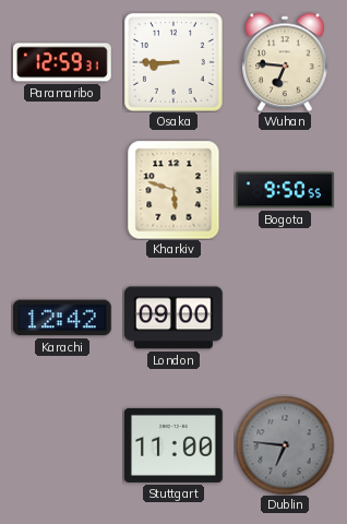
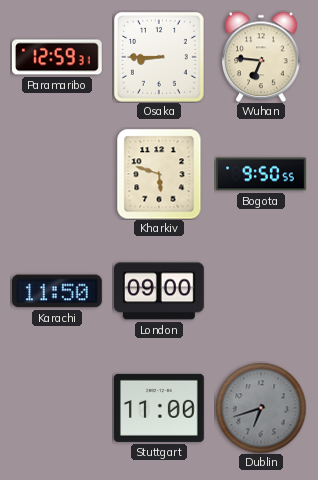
Karachi: 12:42 -> 11:50 (57, 291)
Dublin: 6:46 -> 6:42 (261, 408)
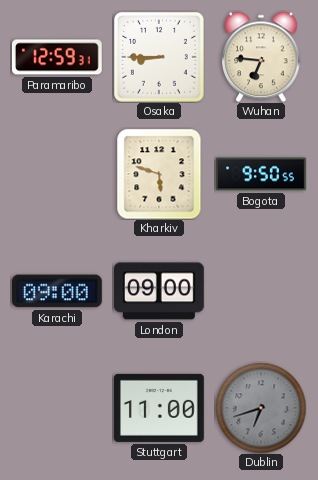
Karachi: 11:50 -> 09:00 (57, 291)
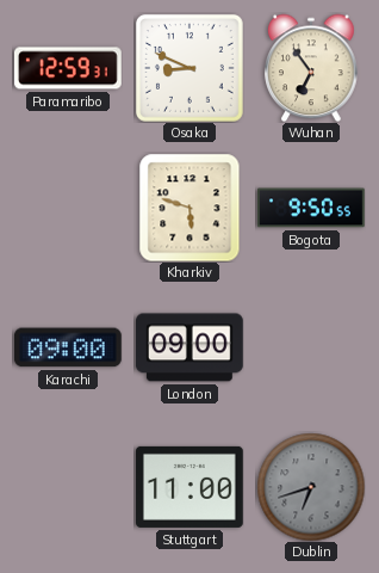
Osaka: 8:45 -> 8:49 (189, 68)
Wuhan: 6:46 -> 6:54 (311, 68)
